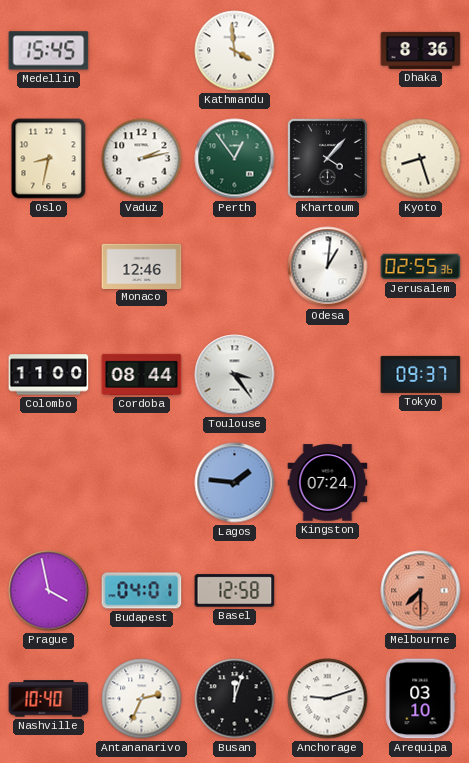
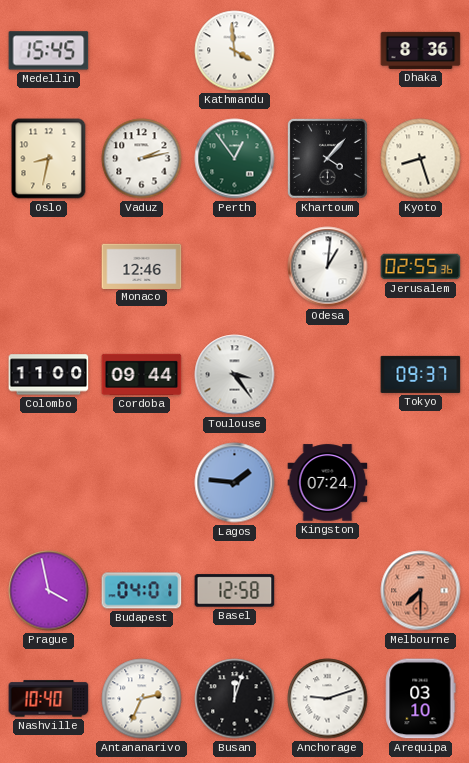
Cordoba: 08:44 -> 09:44 (142, 374)
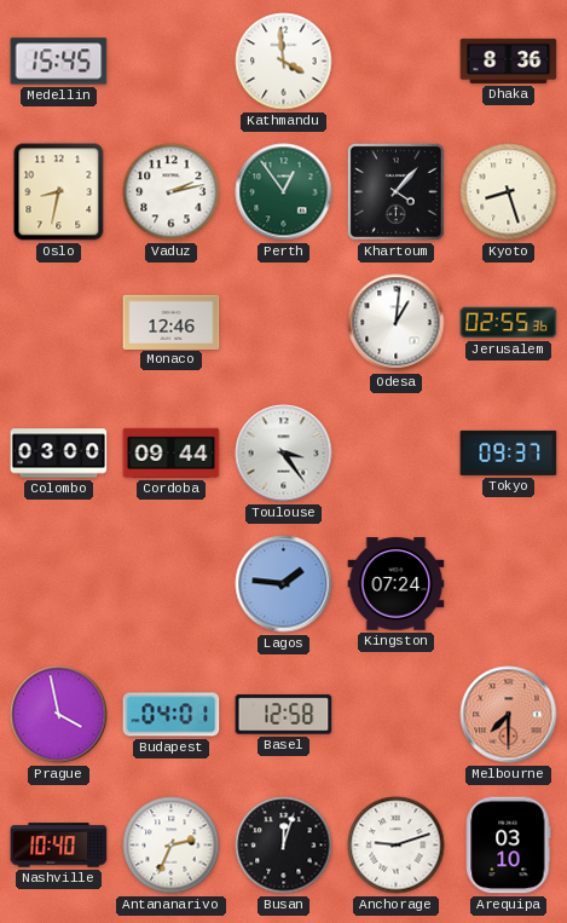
Colombo: 11:00 -> 03:00 (59, 454)
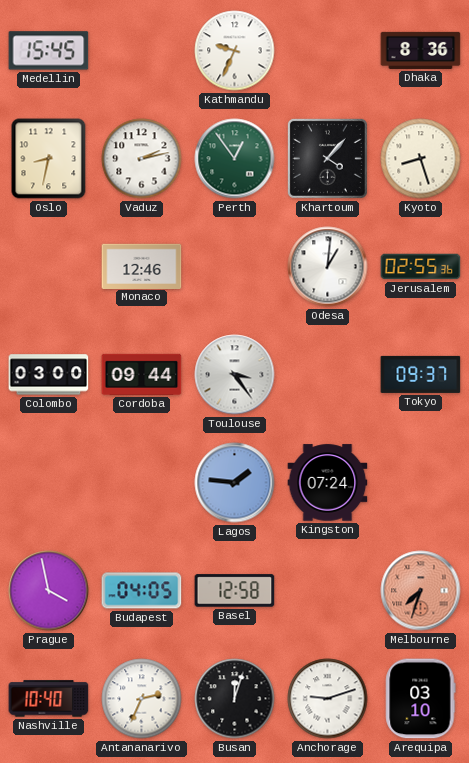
Kathmandu: 3:59 -> 9:34 (235, 51)
Budapest: 04:01 -> 04:05 (142, 591)
Melbourne: 7:30 -> 7:33 (421, 591)
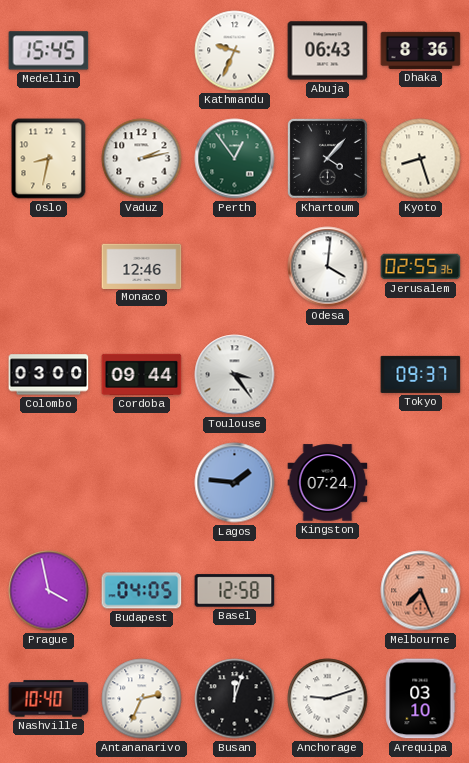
Abuja: none -> 06:43 (328, 51)
Odesa: 1:01 -> 4:01 (328, 267)
Melbourne: 7:33 -> 7:26 (421, 591)
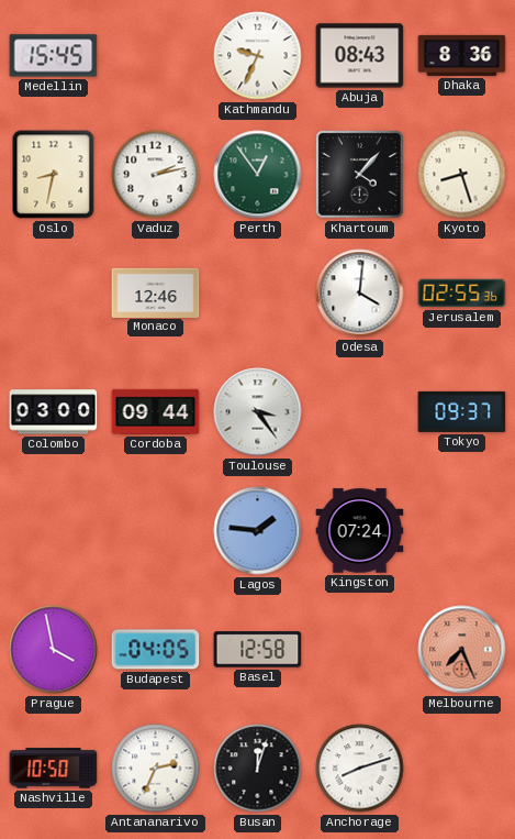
Abuja: 06:43 -> 08:43 (360, 56)
Nashville: 10:40 -> 10:50 (54, 769)
Anchorage: 9:12 -> 8:12 (360, 769)
Arequipa: 03:10 -> none (421, 699)
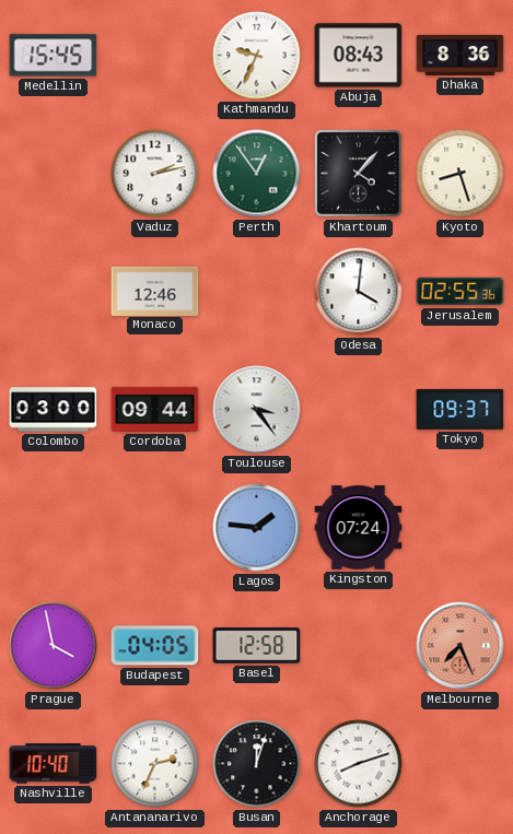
Oslo: 8:32 -> none (54, 175)
Nashville: 10:50 -> 10:40 (54, 764)
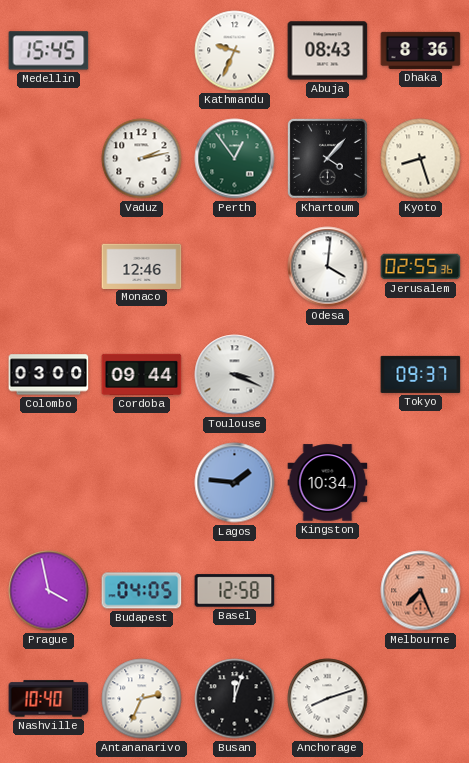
Toulouse: 3:24 -> 3:19 (235, 375)
Kingston: 07:24 -> 10:34 (328, 483)
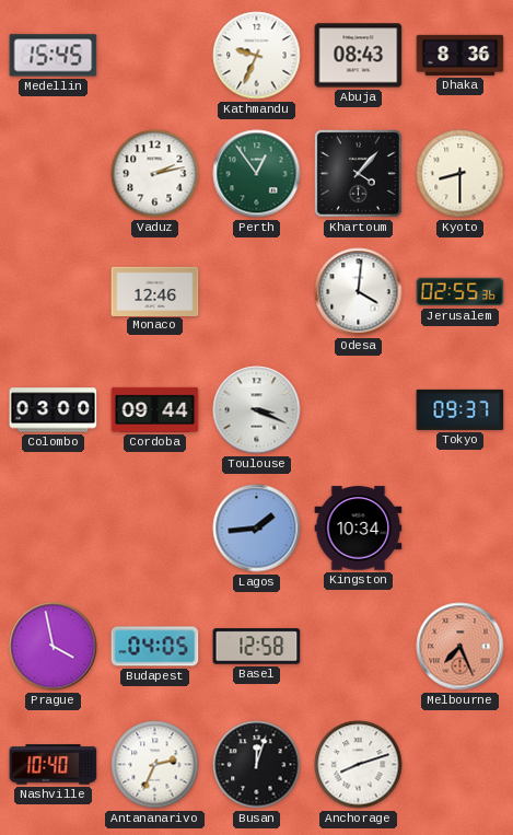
Kyoto: 8:27 -> 8:30 (460, 174)
Lagos: 1:46 -> 1:44 (257, 529)
